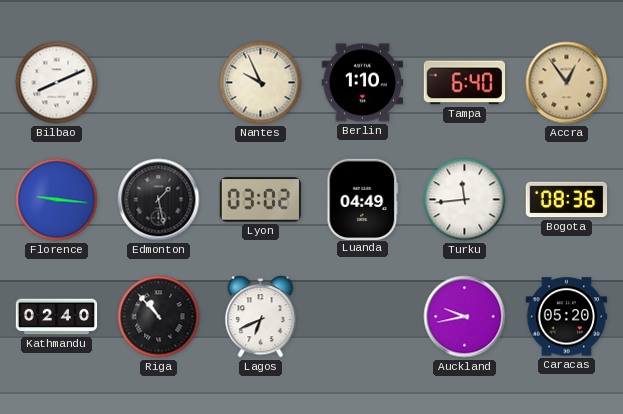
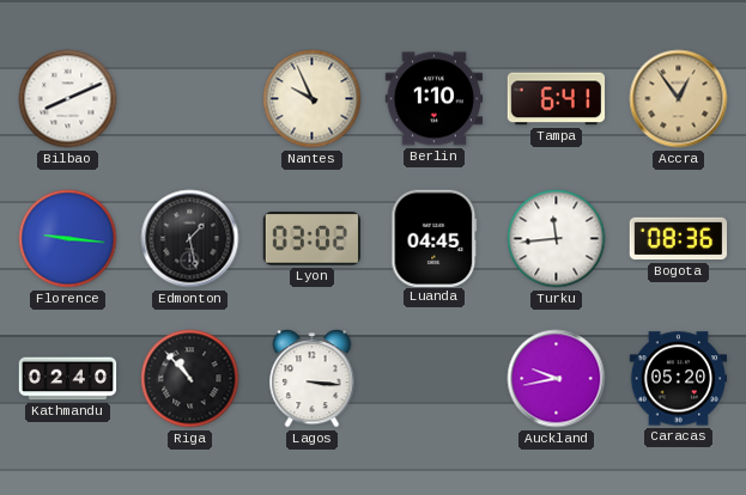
Tampa: 6:40 -> 6:41 (557, 99)
Luanda: 04:49 -> 04:45 (435, 238)
Lagos: 6:41 -> 3:16 (313, 379)
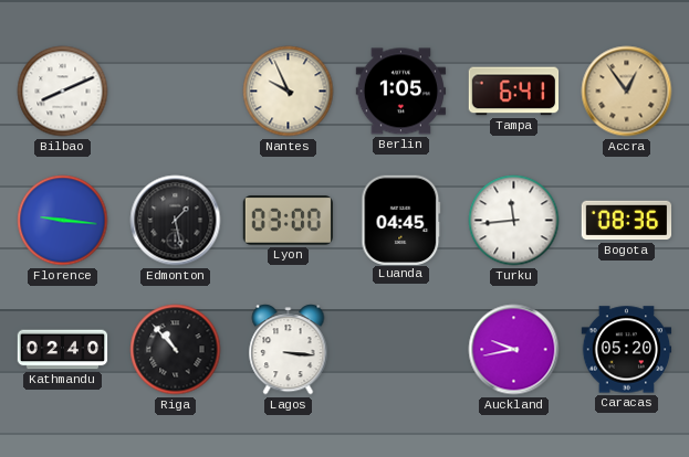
Berlin: 1:10 -> 1:05 (401, 92)
Lyon: 03:02 -> 03:00 (288, 221)
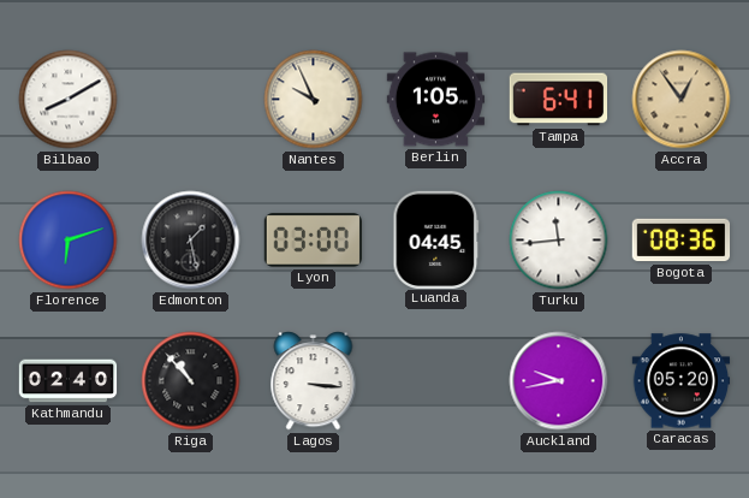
Bilbao: 8:11 -> 8:10 (69, 100)
Florence: 9:16 -> 6:12 (69, 241)
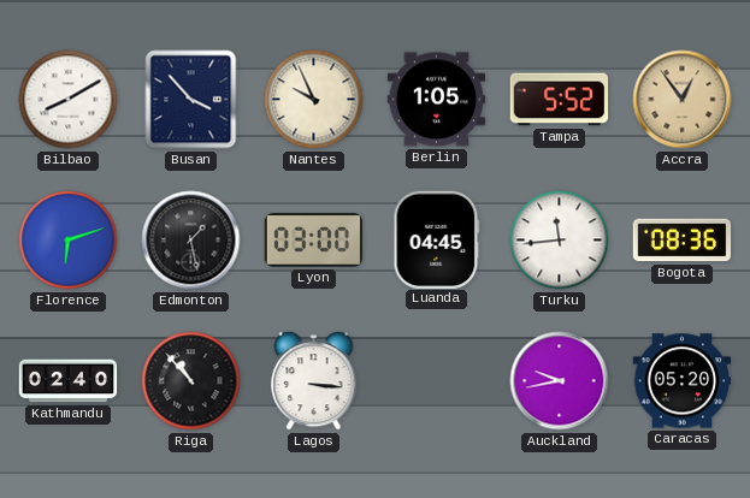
Busan: none -> 3:53 (191, 100)
Tampa: 6:41 -> 5:52 (560, 100)
